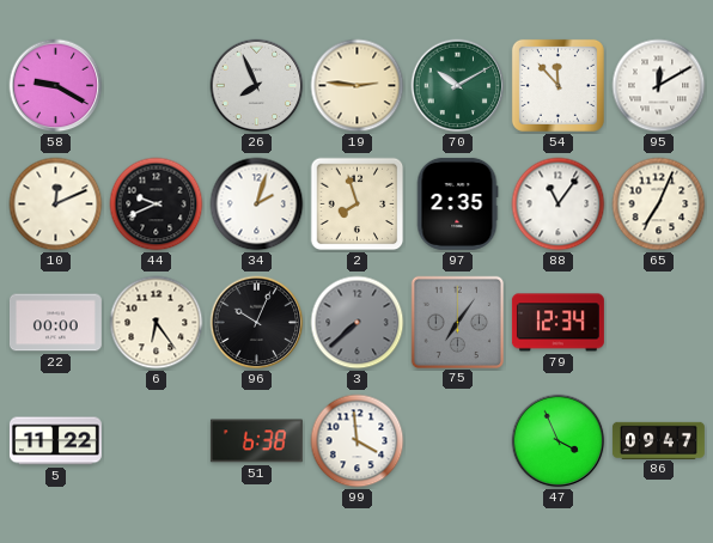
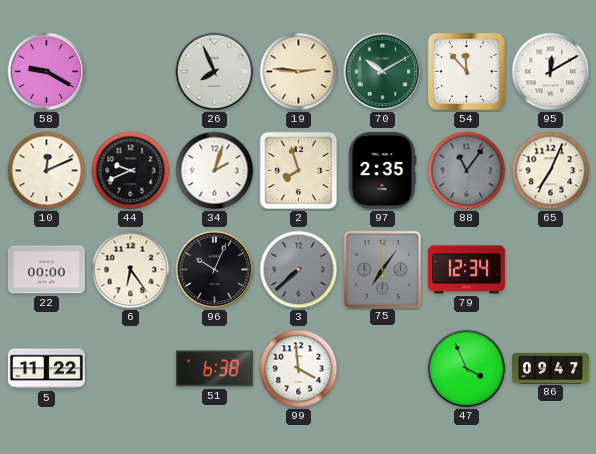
88 dial: white -> grey (467, 171)
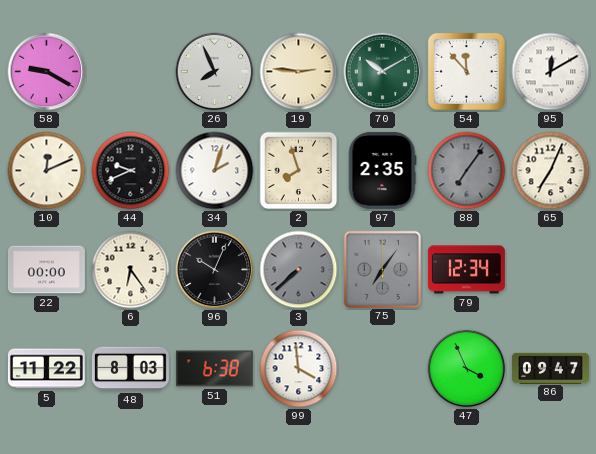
88: 11:06 -> 7:06 (467, 171)
48: none -> 8:03 (130, 369)
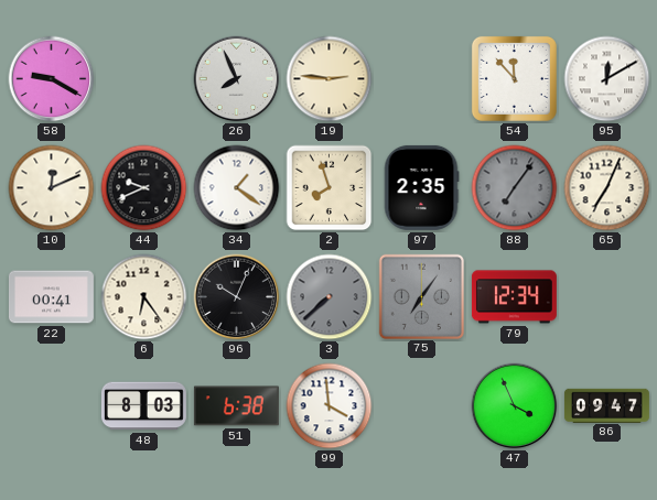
70: 10:10 -> none (383, 72)
34: 2:03 -> 1:21 (237, 188)
22: 00:00 -> 00:41 (51, 297)
5: 11:22 -> none (46, 369)
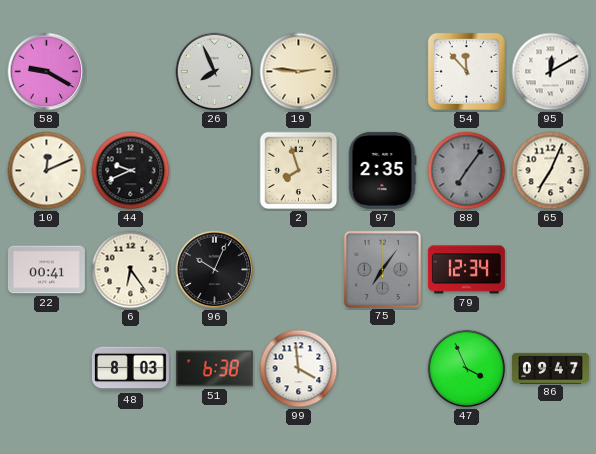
34: 1:21 -> none (237, 188)
3: 7:38 -> none (330, 297)
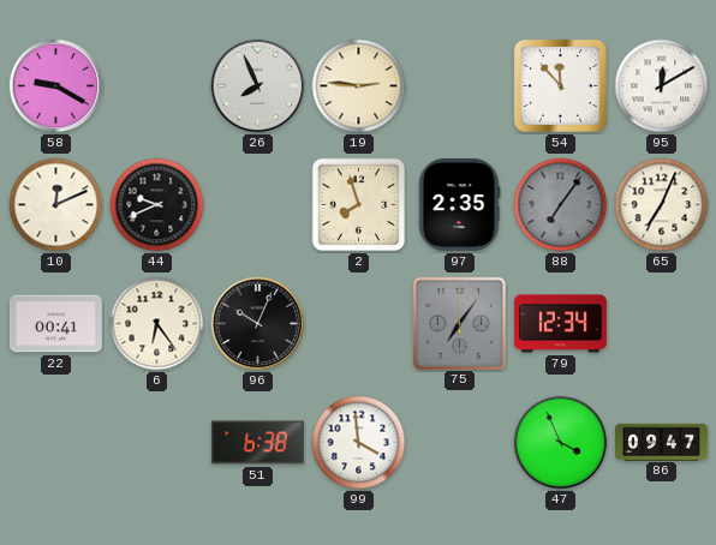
48: 8:03 -> none (130, 369)
